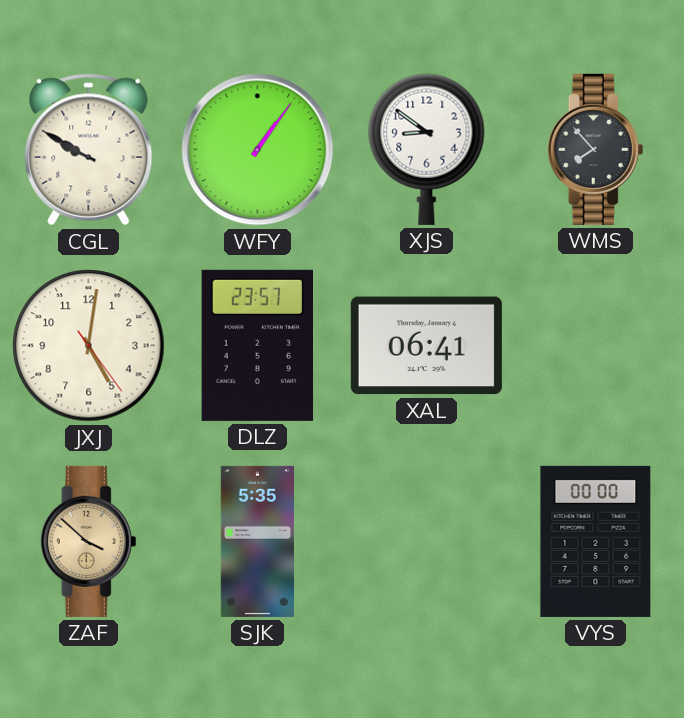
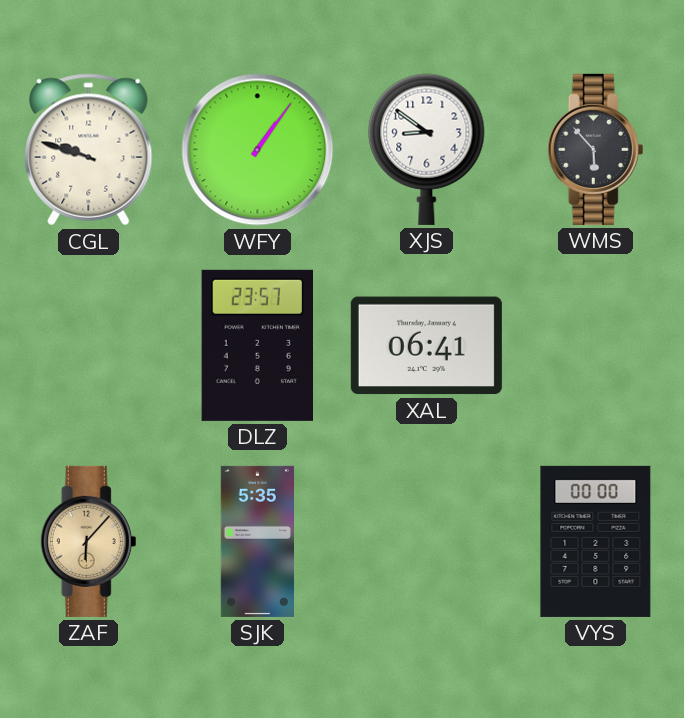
CGL: 9:50 -> 9:48 (89, 150)
WMS: 7:53 -> 5:53 (596, 149)
JXJ: 5:01 -> none (89, 346)
ZAF: 3:52 -> 6:07 (89, 541)
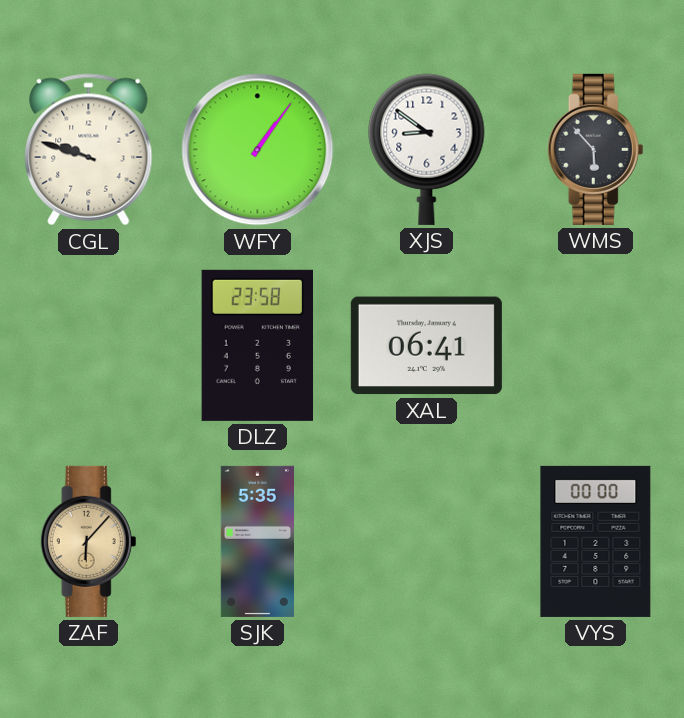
DLZ: 23:57 -> 23:58 (257, 345)
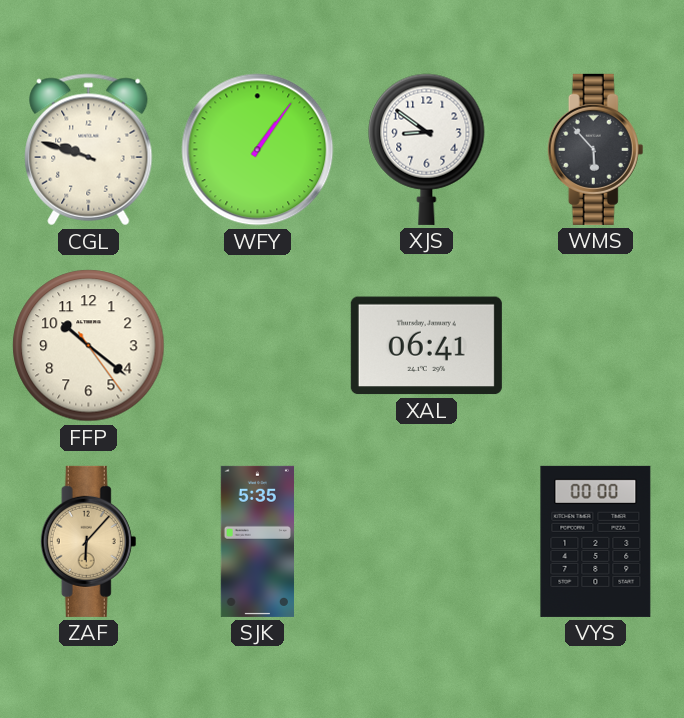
FFP: none -> 10:21 (89, 346)
DLZ: 23:58 -> none (257, 345)
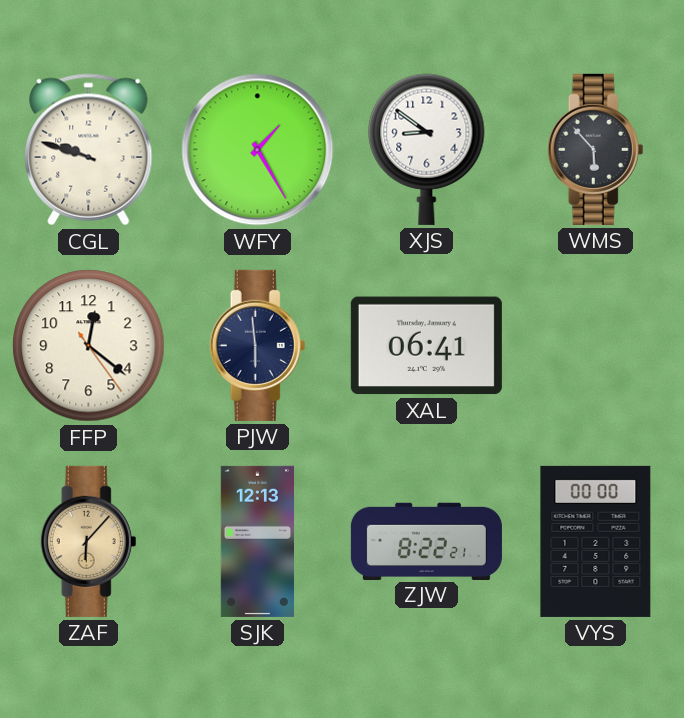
WFY: 1:06 -> 1:25 (258, 150)
FFP: 10:21 -> 12:21 (89, 346)
PJW: none -> 5:59 (258, 345)
SJK: 5:35 -> 12:13 (257, 541)
ZJW: none -> 8:22 (426, 541)
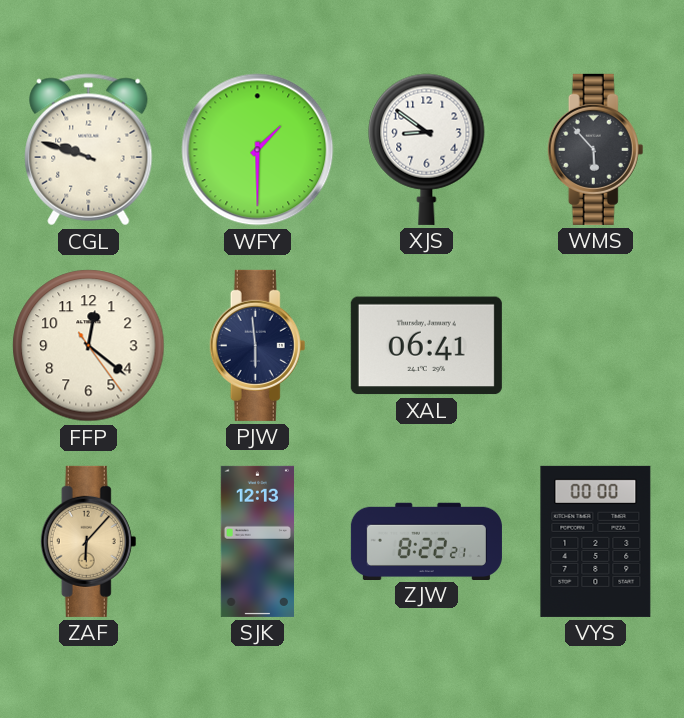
WFY: 1:25 -> 1:30 (258, 150)
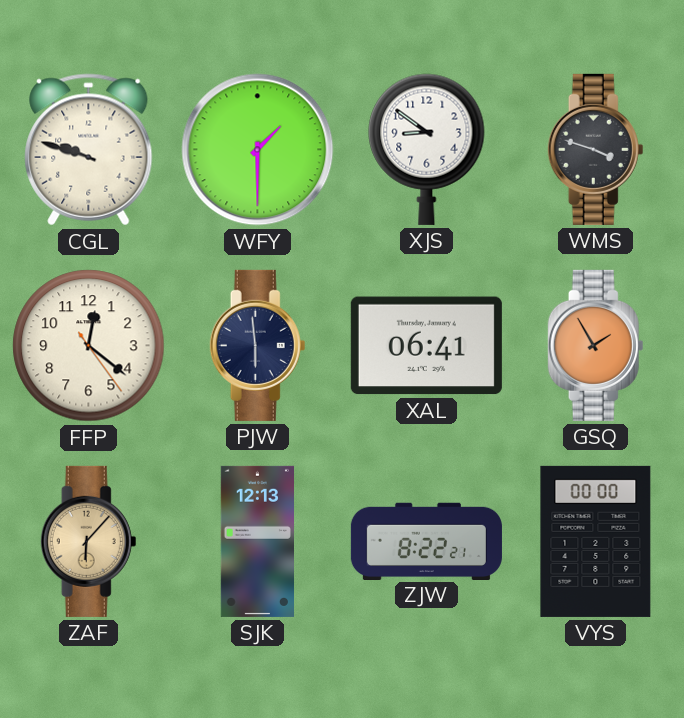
WMS: 5:53 -> 3:48 (596, 149)
GSQ: none -> 1:55 (596, 345)
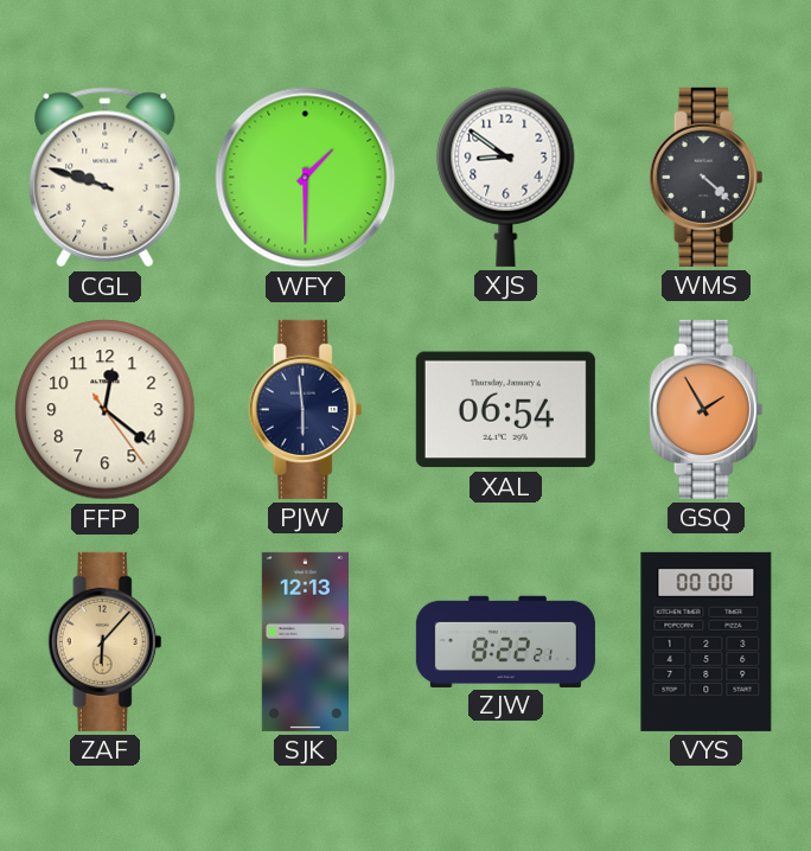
WMS: 3:48 -> 4:22 (707, 177)
XAL: 06:41 -> 06:54 (505, 410)
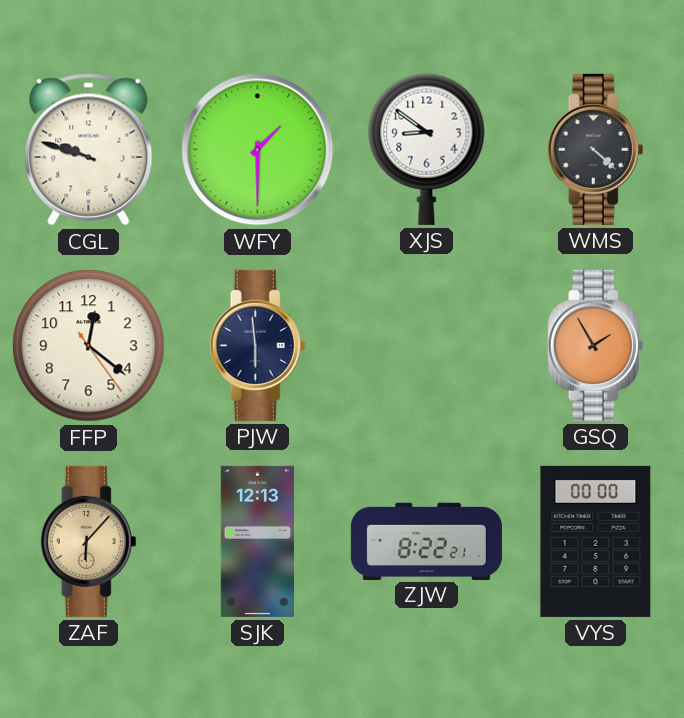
XAL: 06:54 -> none (505, 410)
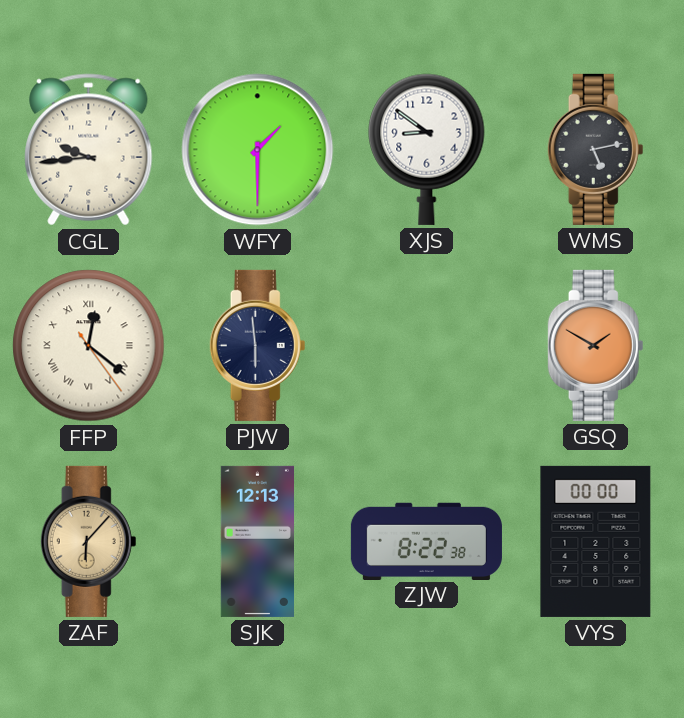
CGL: 9:48 -> 9:44 (89, 150)
WMS: 4:22 -> 5:13 (596, 149)
FFP numerals: Arabic -> Roman (89, 346)
GSQ: 1:55 -> 1:50 (596, 345)
ZJW: 8:22:21 -> 8:22:38 (426, 541)
